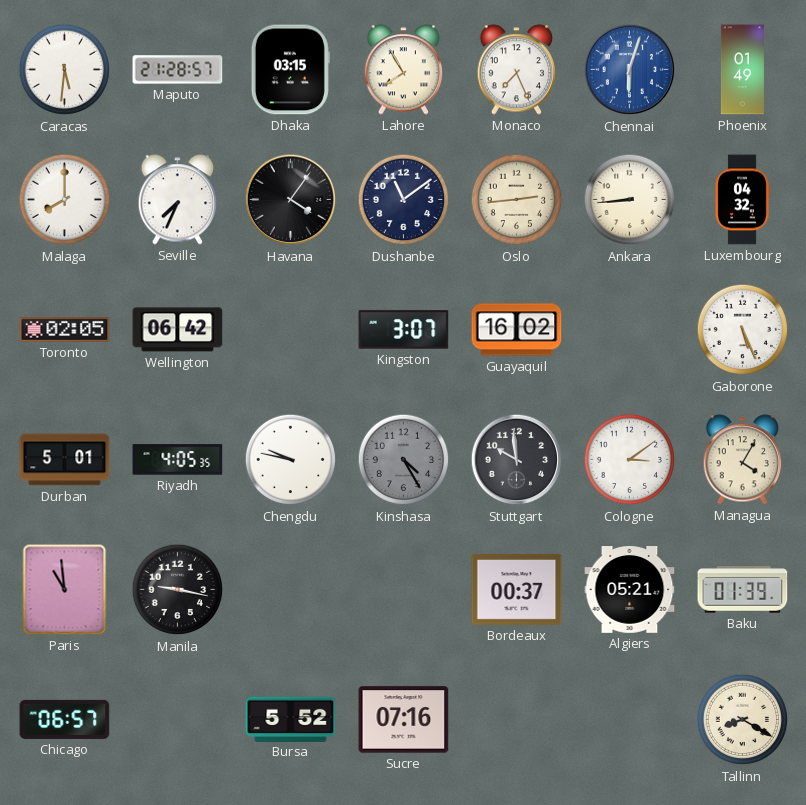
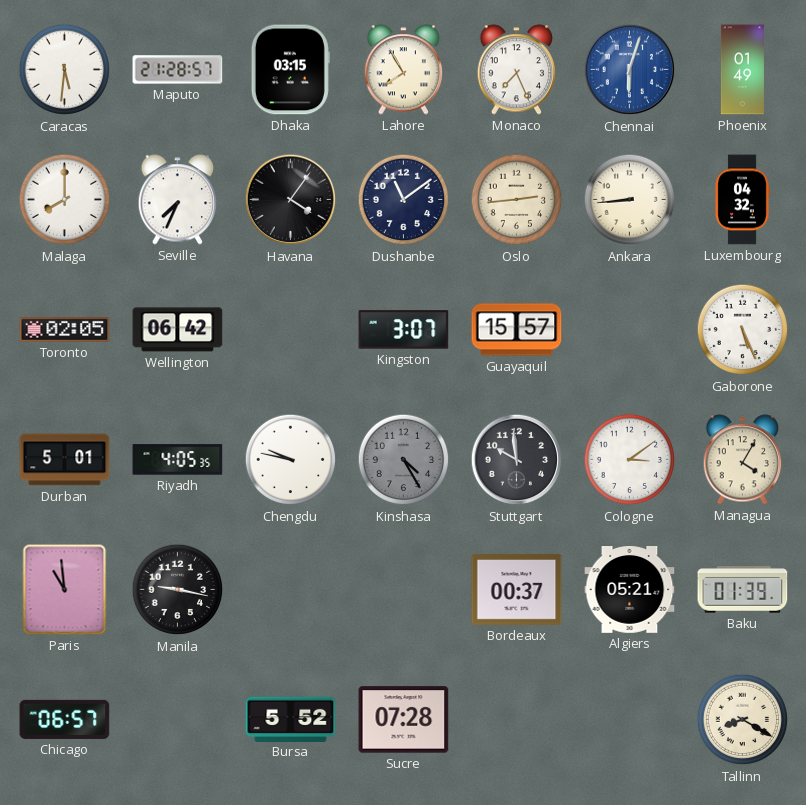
Guayaquil: 16:02 -> 15:57 (517, 330)
Sucre: 07:16 -> 07:28 (404, 720)
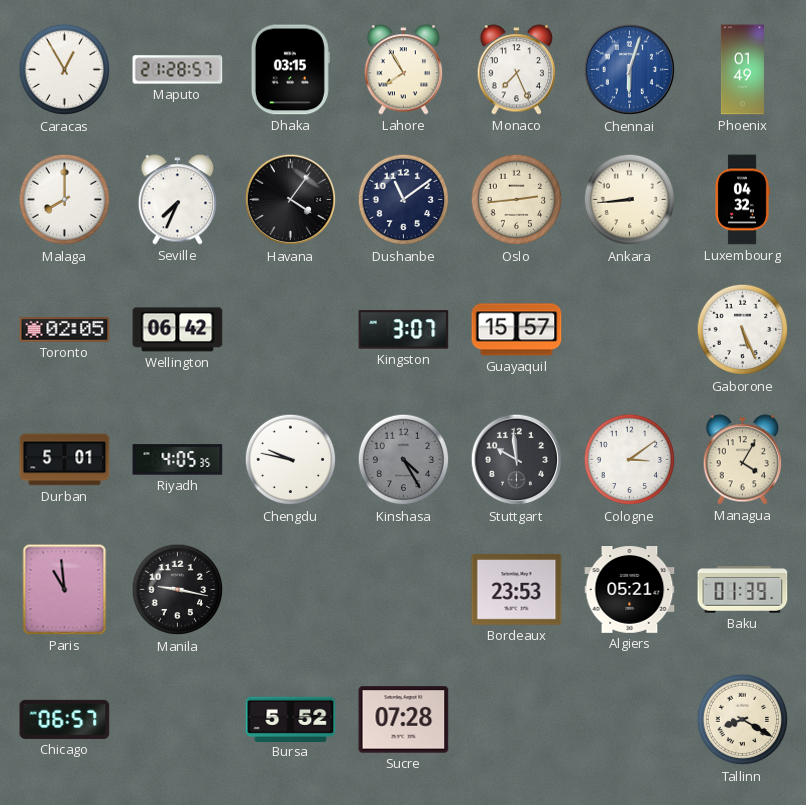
Caracas: 5:31 -> 12:55 (65, 70)
Bordeaux: 00:37 -> 23:53 (517, 590)
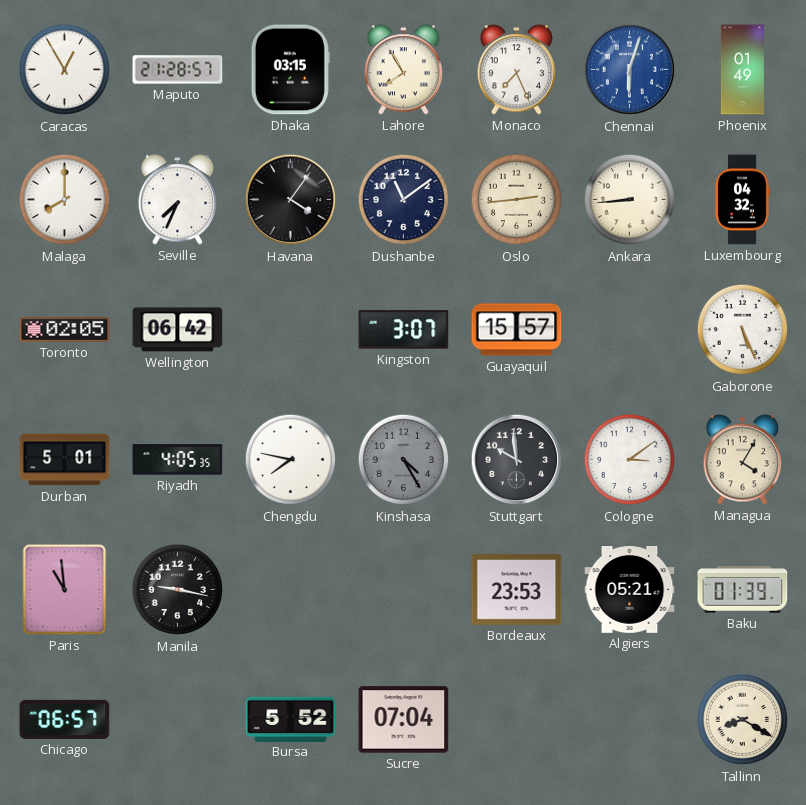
Chengdu: 9:47 -> 7:47 (291, 460)
Sucre: 07:28 -> 07:04 (404, 720)
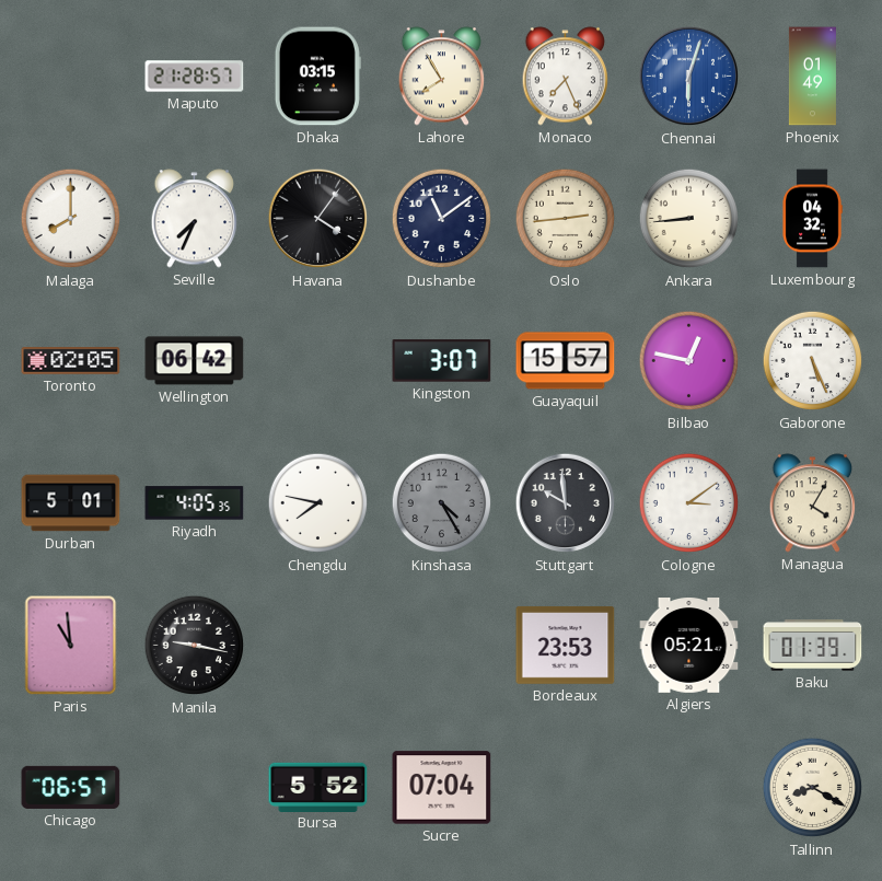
Caracas: 12:55 -> none (65, 70)
Bilbao: none -> 12:47 (689, 361)
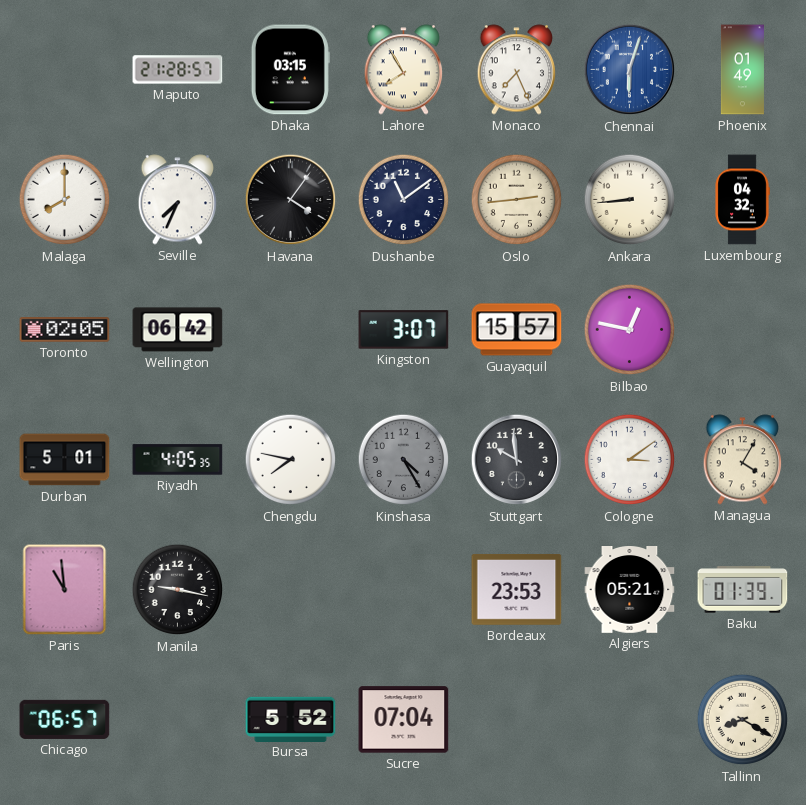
Gaborone: 5:26 -> none (813, 361)
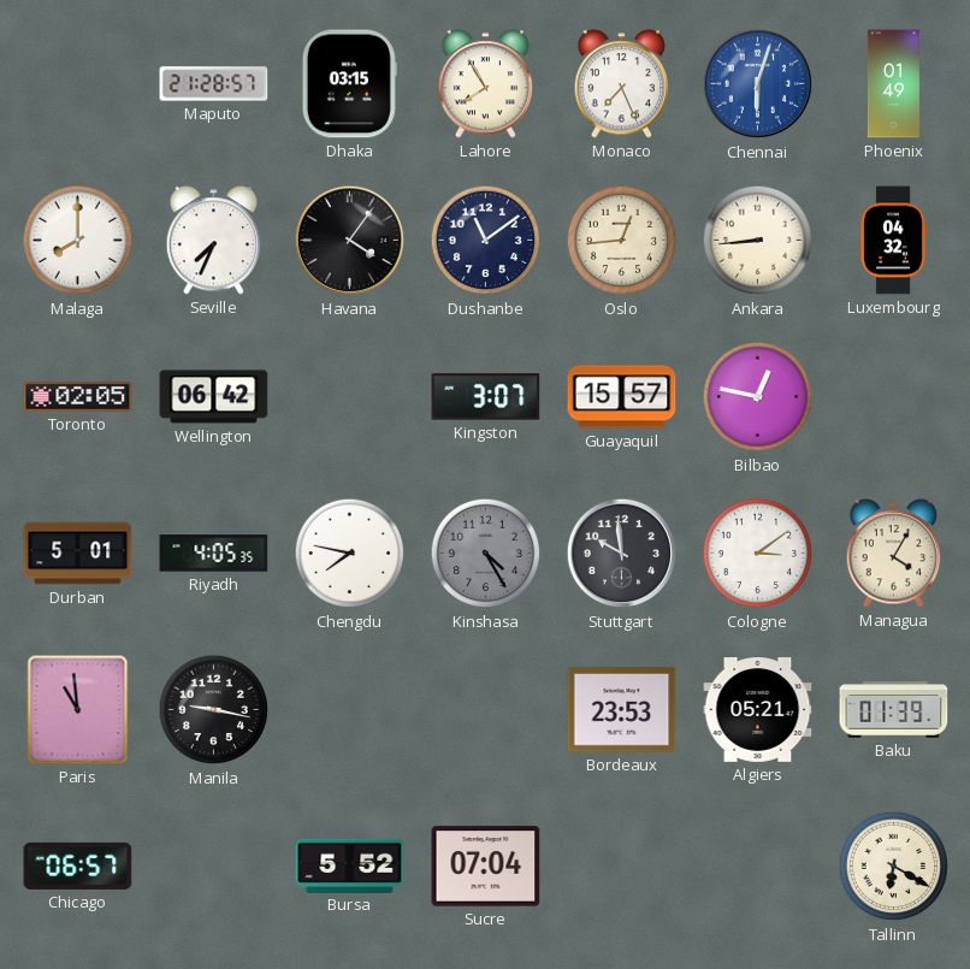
Oslo: 2:44 -> 12:44 (622, 241)
Tallinn: 8:20 -> 6:20 (894, 867)
